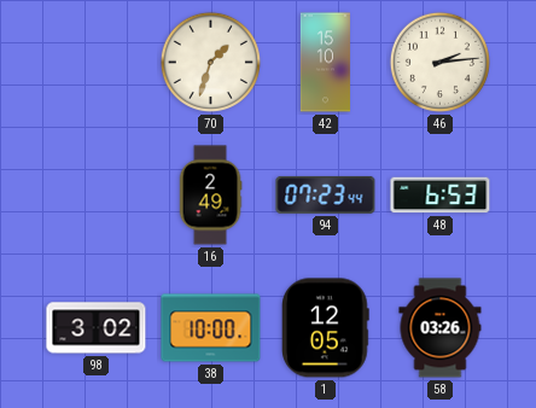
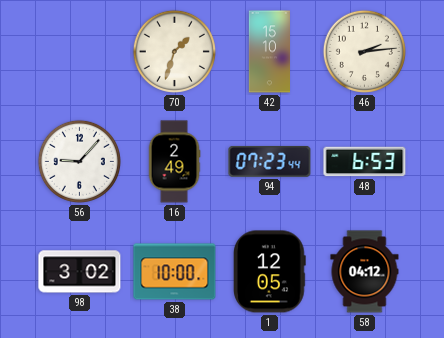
56: none -> 9:07 (79, 161)
58: 03:26 -> 04:12 (365, 272)
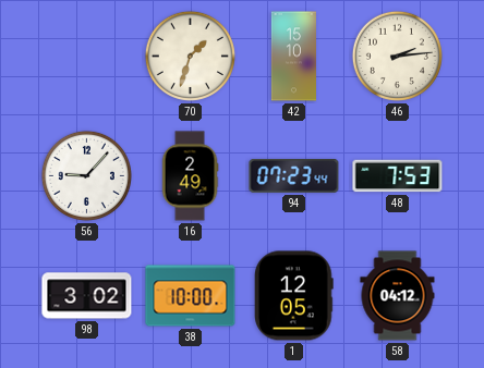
48: 6:53 -> 7:53 (398, 176)
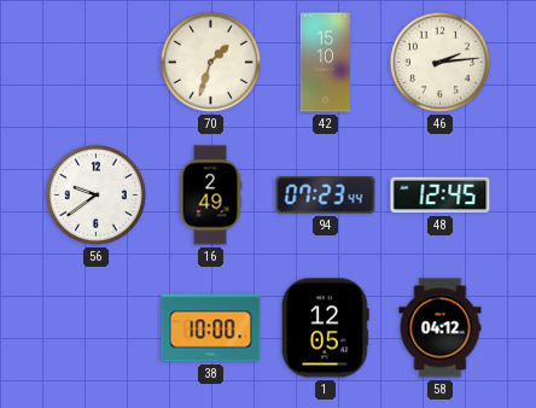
56: 9:07 -> 9:39 (95, 194)
48: 7:53 -> 12:45 (441, 196)
98: 3:02 -> none (87, 296)
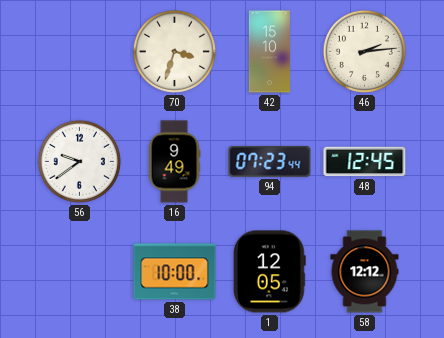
70: 1:33 -> 3:33 (174, 51)
16: 2:49 -> 9:49 (174, 162)
58: 04:12 -> 12:12 (365, 272)
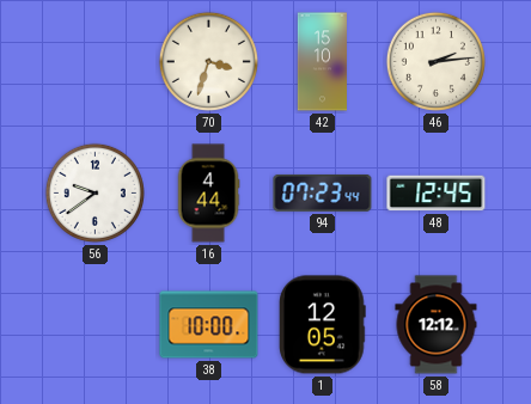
16: 9:49 -> 4:44 (208, 194)
